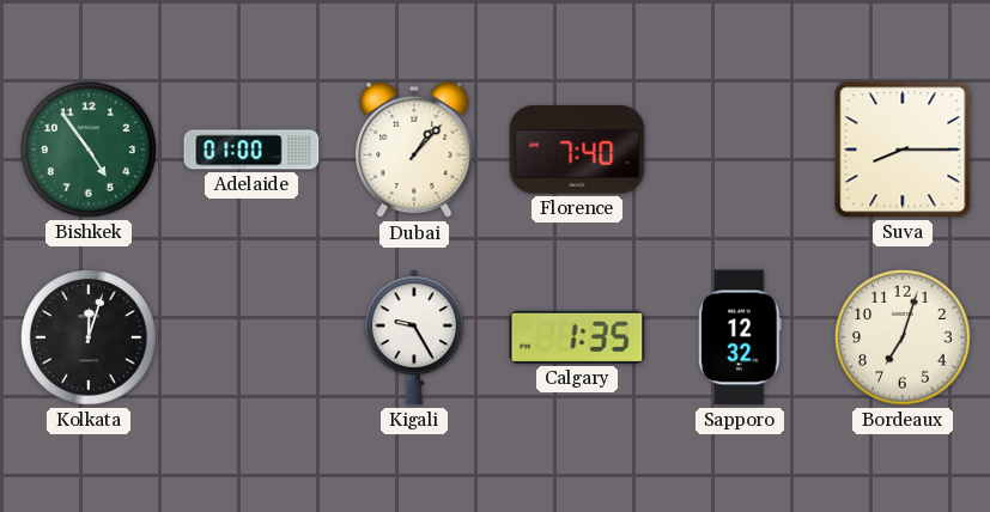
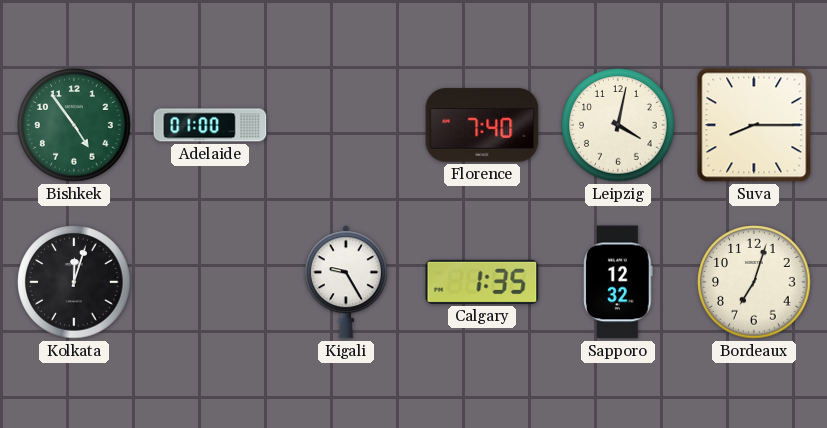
Dubai: 1:07 -> none (414, 150)
Leipzig: none -> 4:02 (618, 125)
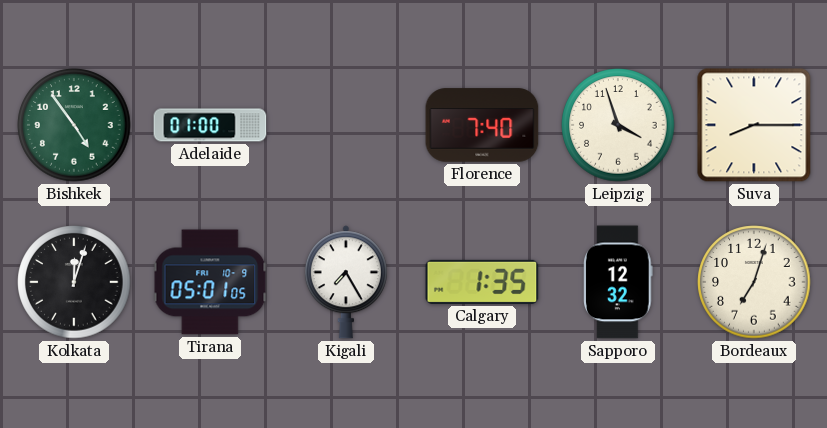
Leipzig: 4:02 -> 3:57 (618, 125)
Tirana: none -> 05:01 (210, 282)
Kigali: 9:25 -> 7:25 (346, 282)
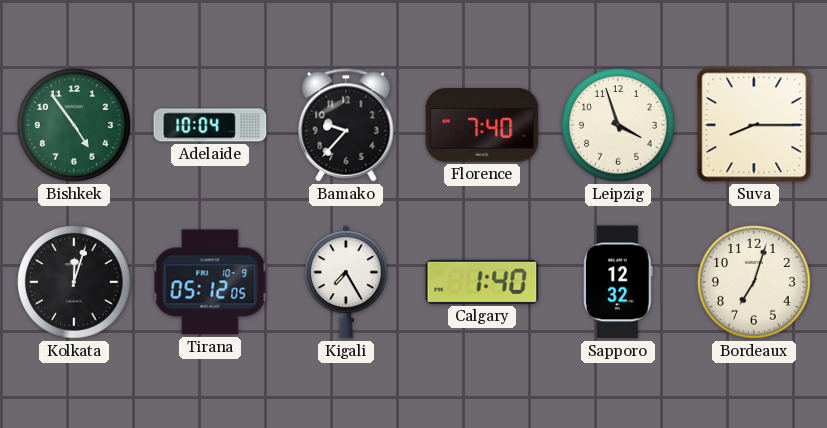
Adelaide: 01:00 -> 10:04 (210, 125)
Bamako: none -> 9:37 (346, 125)
Tirana: 05:01 -> 05:12 (210, 282)
Calgary: 1:35 -> 1:40 (482, 282)
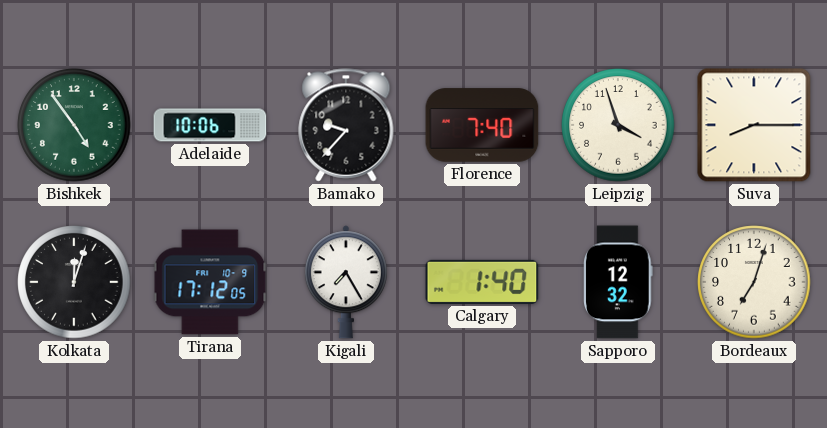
Adelaide: 10:04 -> 10:06 (210, 125)
Tirana: 05:12 -> 17:12 (210, 282)
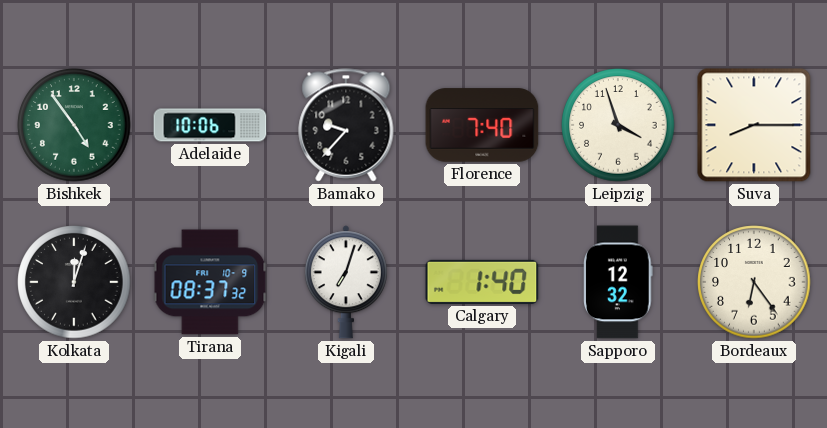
Tirana: 17:12 -> 08:37 (210, 282)
Kigali: 7:25 -> 7:03 (346, 282)
Bordeaux: 7:03 -> 6:24 (754, 282)
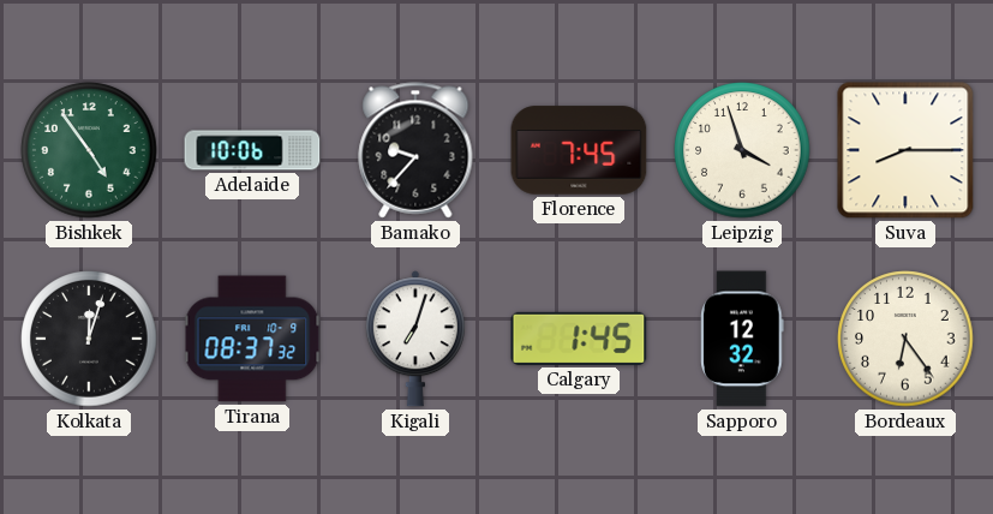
Florence: 7:40 -> 7:45 (579, 150)
Calgary: 1:40 -> 1:45 (579, 339)
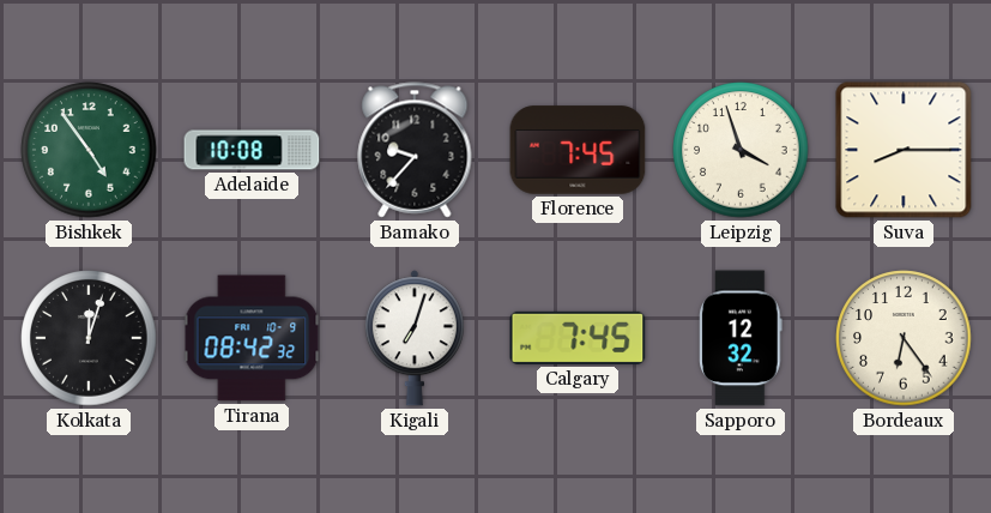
Adelaide: 10:06 -> 10:08 (252, 150)
Tirana: 08:37 -> 08:42 (252, 338)
Calgary: 1:45 -> 7:45 (578, 338)
